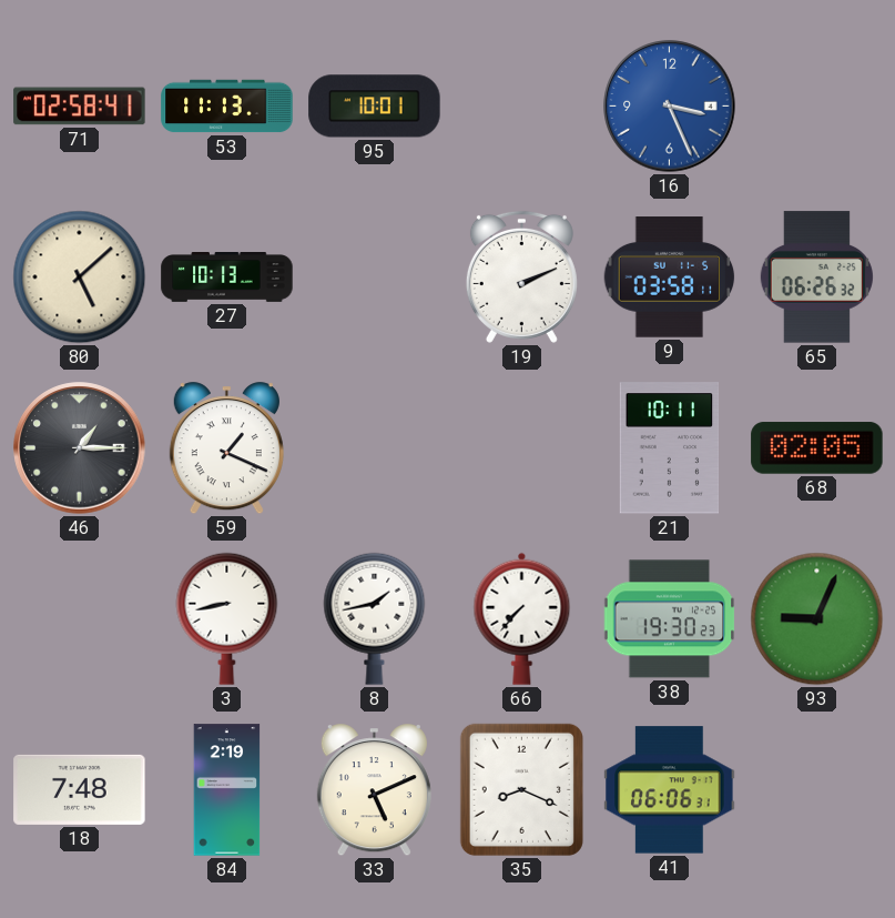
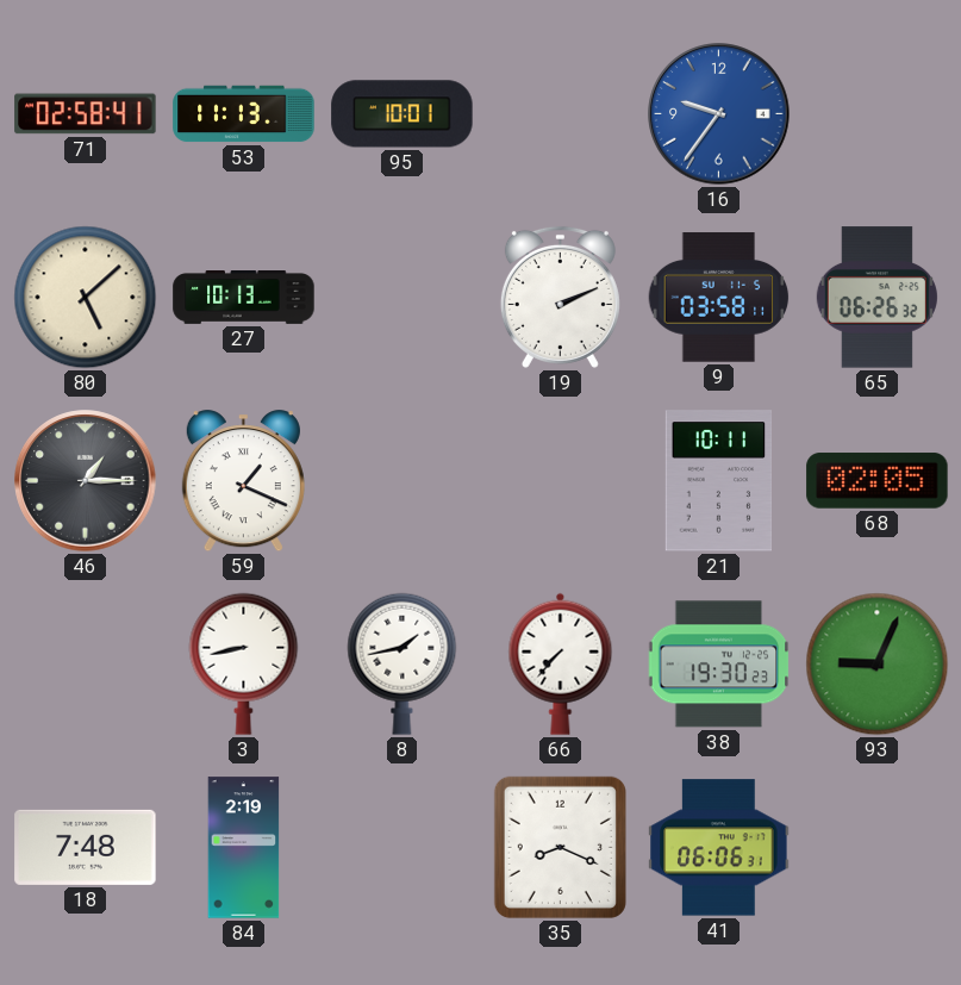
16: 3:26 -> 9:36 (719, 114)
33: 5:11 -> none (374, 790)
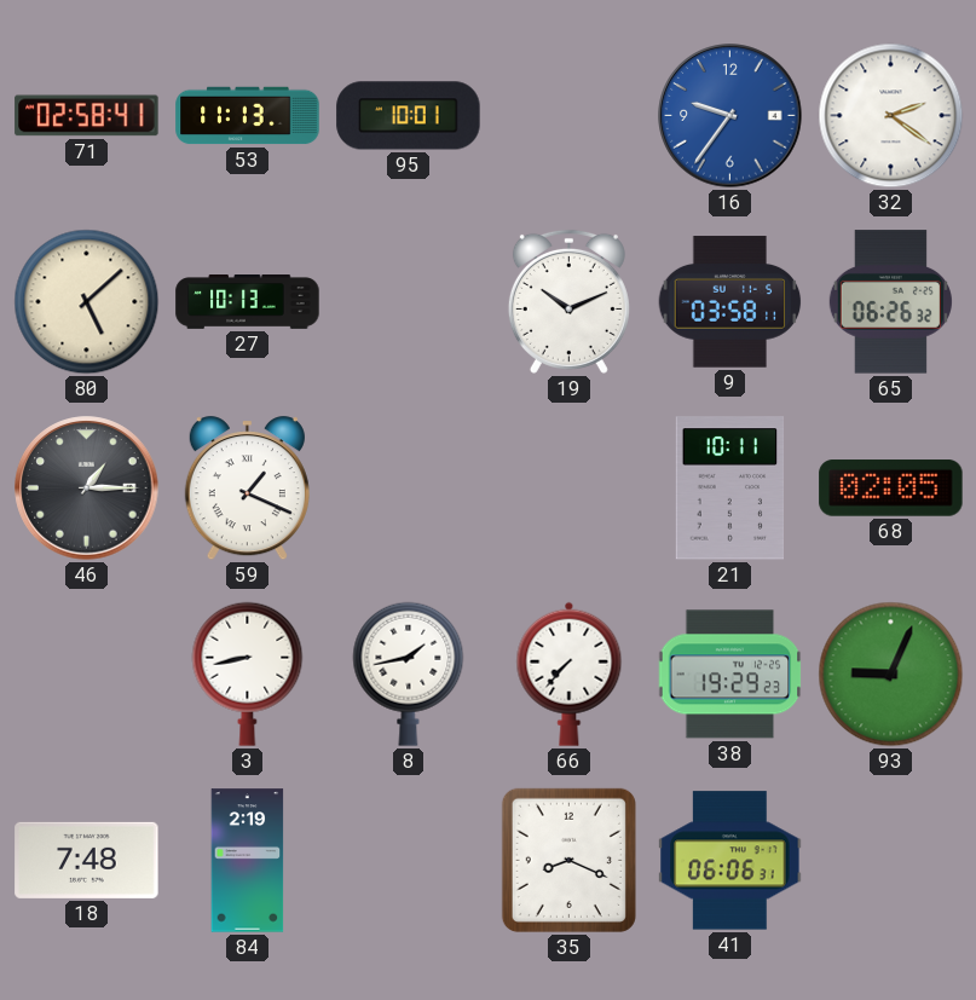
32: none -> 2:21 (891, 116)
19: 2:11 -> 10:11 (568, 301)
38: 19:30 -> 19:29 (730, 675)
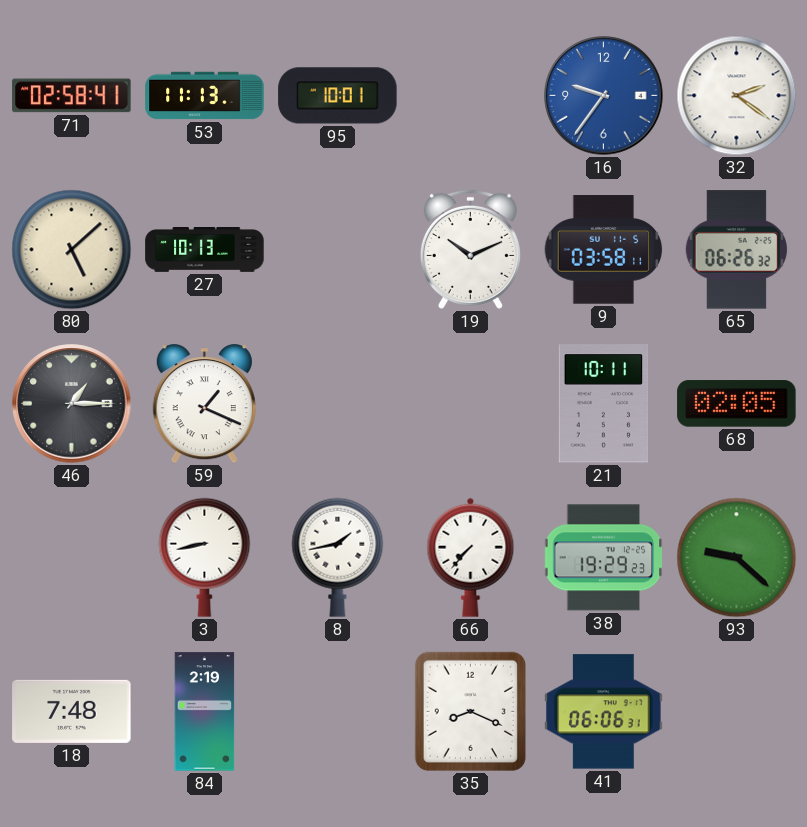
93: 9:04 -> 9:22 (737, 558)
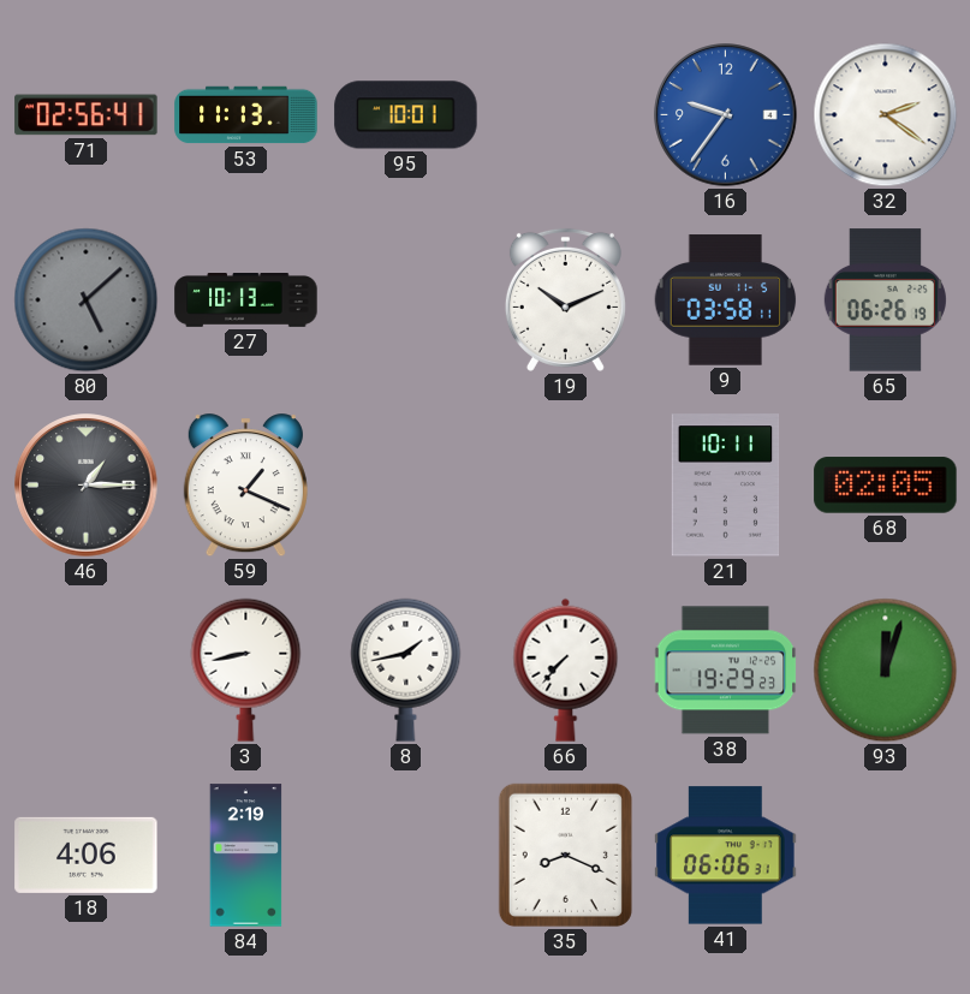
71: 02:58 -> 02:56 (87, 115)
80 dial: cream -> grey (87, 300)
65: 06:26:32 -> 06:26:19 (885, 300)
93: 9:22 -> 12:03 (886, 671)
18: 7:48 -> 4:06 (87, 855)
